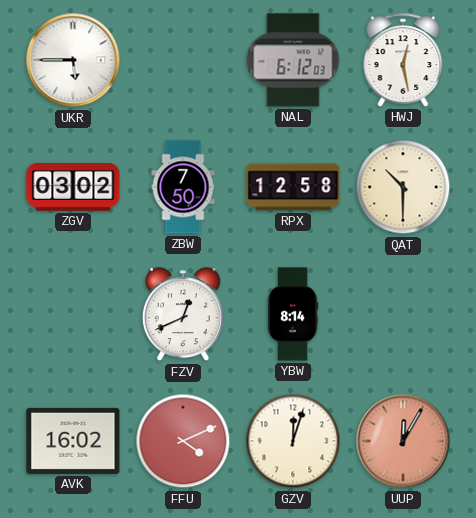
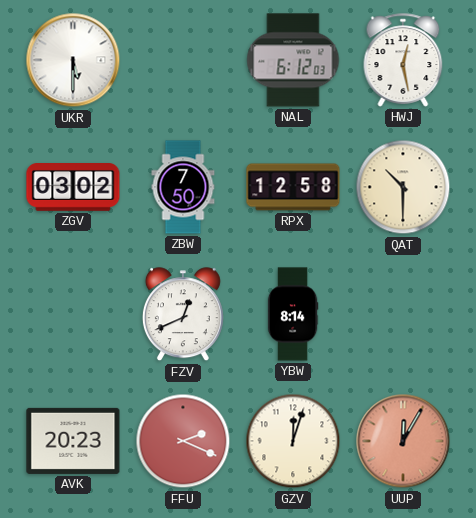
UKR: 5:45 -> 5:30 (73, 60)
AVK: 16:02 -> 20:23 (73, 441)
FFU: 4:11 -> 2:19 (183, 441)
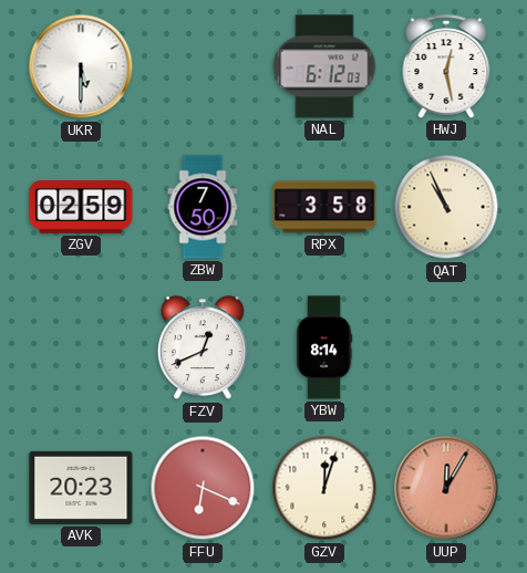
ZGV: 03:02 -> 02:59 (81, 208)
RPX: 12:58 -> 3:58 (324, 207)
QAT: 10:30 -> 10:56 (446, 207)
FFU: 2:19 -> 6:19 (203, 488)
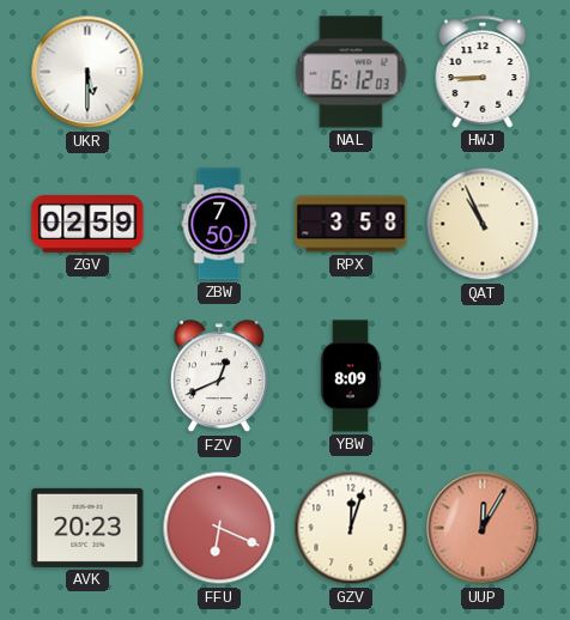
HWJ: 12:28 -> 8:45 (483, 72)
YBW: 8:14 -> 8:09 (351, 376)
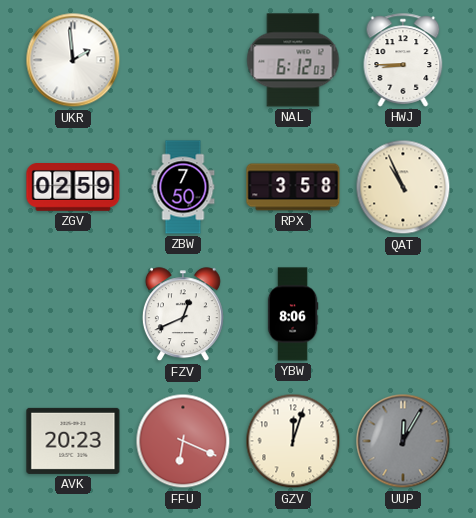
UKR: 5:30 -> 1:59 (73, 60)
YBW: 8:09 -> 8:06 (293, 314)
UUP dial: salmon -> grey (403, 441)
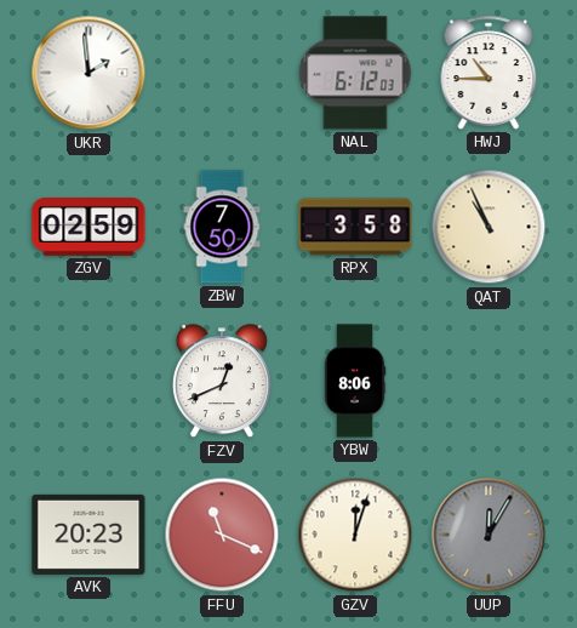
HWJ: 8:45 -> 10:45 (489, 73)
FFU: 6:19 -> 11:19 (222, 535)
